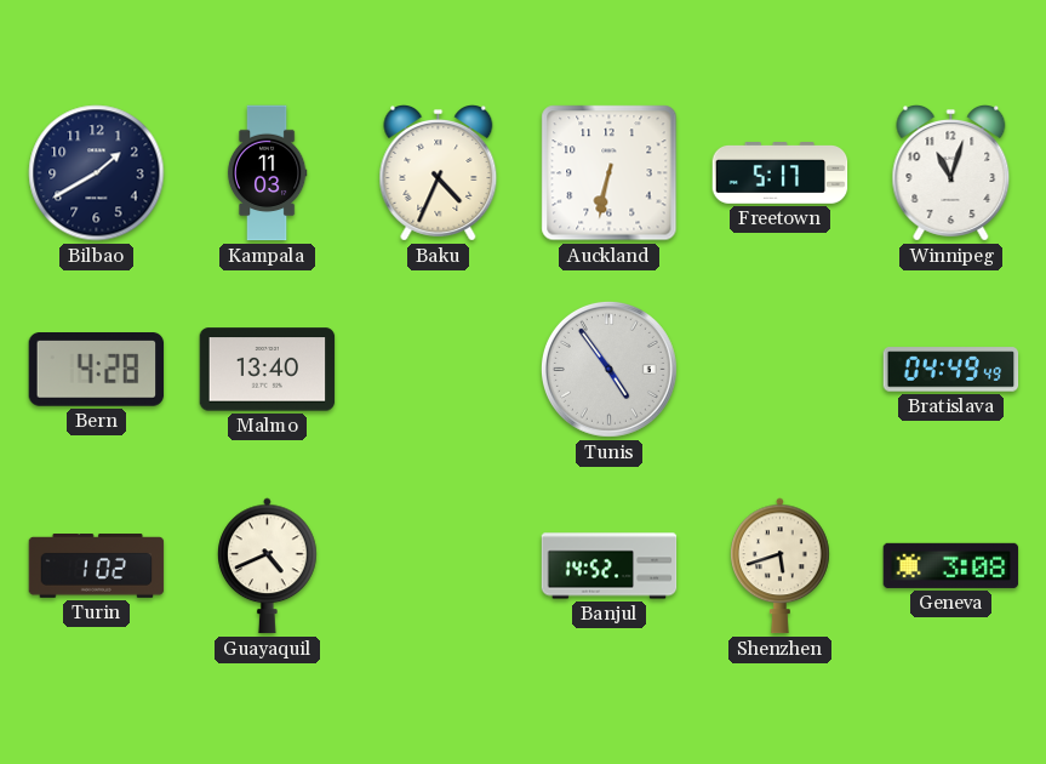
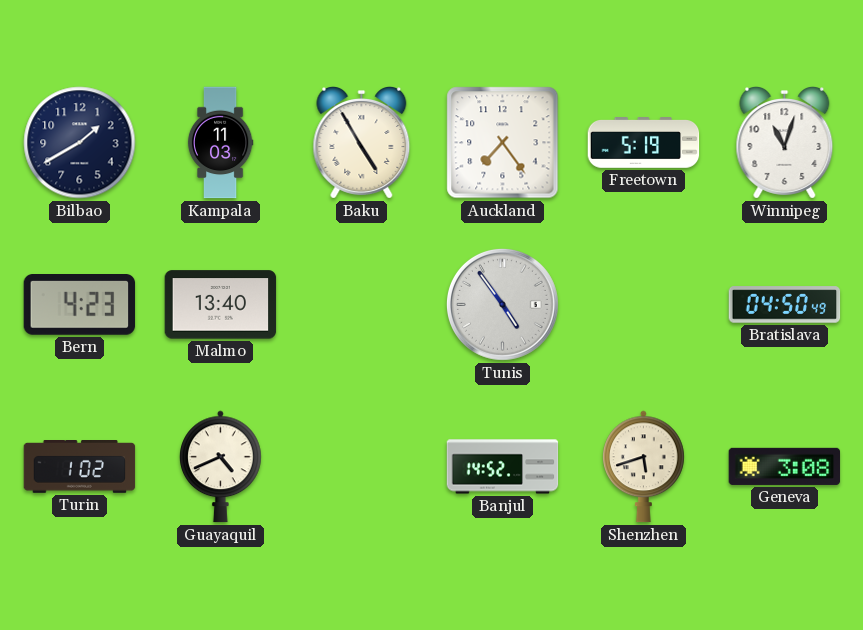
Baku: 4:34 -> 4:55 (362, 143)
Auckland: 6:32 -> 7:24 (503, 143)
Freetown: 5:17 -> 5:19 (644, 143)
Bern: 4:28 -> 4:23 (80, 305)
Bratislava: 04:49 -> 04:50 (785, 305)
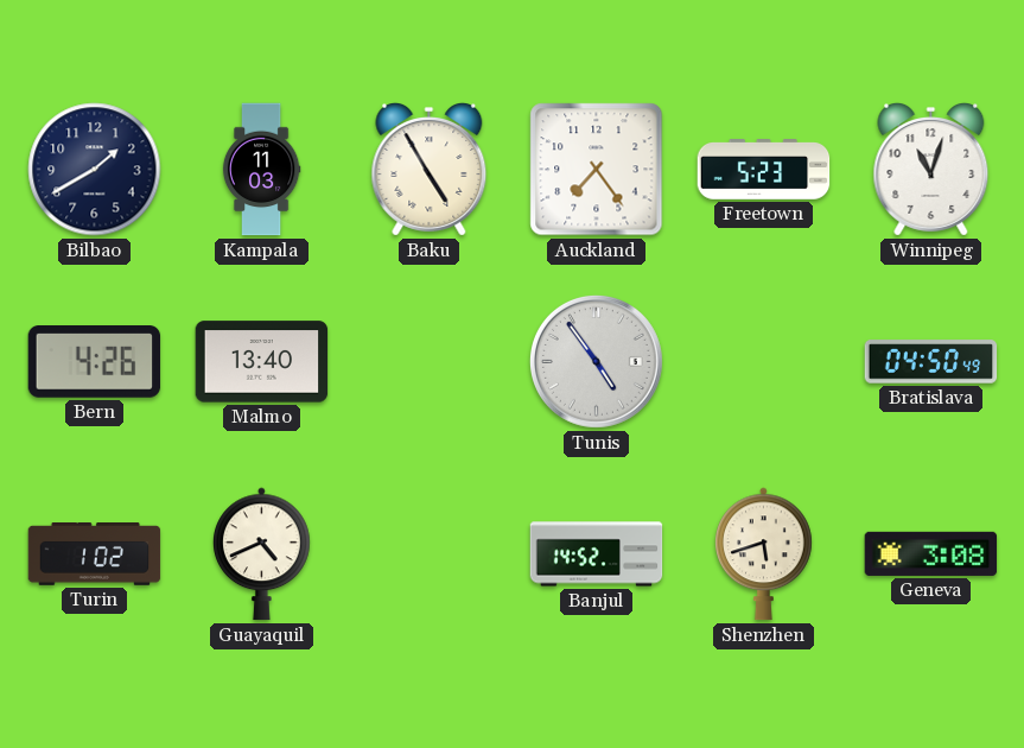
Freetown: 5:19 -> 5:23 (764, 170)
Bern: 4:23 -> 4:26 (95, 362)
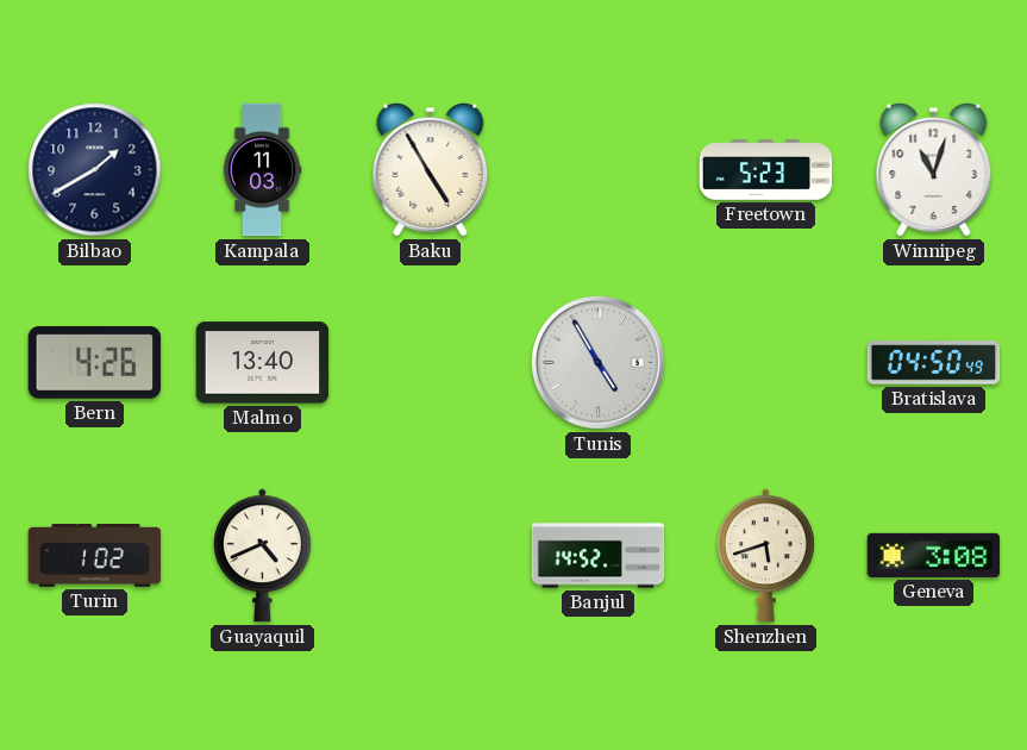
Auckland: 7:24 -> none (597, 170)
Tunis: 4:54 -> 4:55 (597, 362)
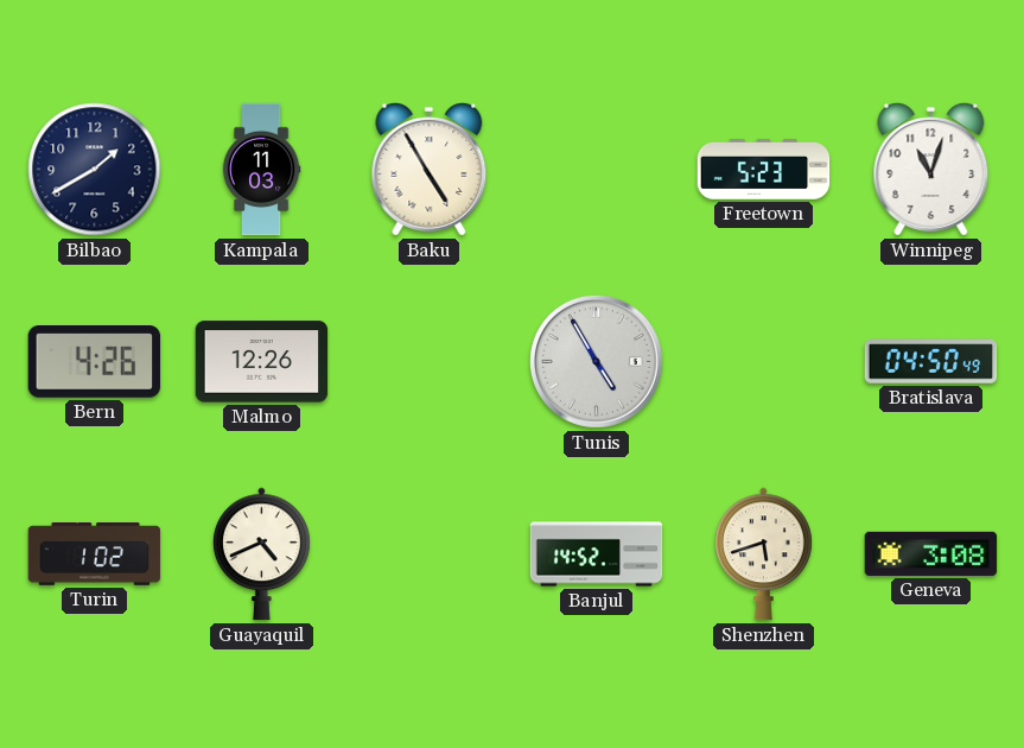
Malmo: 13:40 -> 12:26 (262, 362)
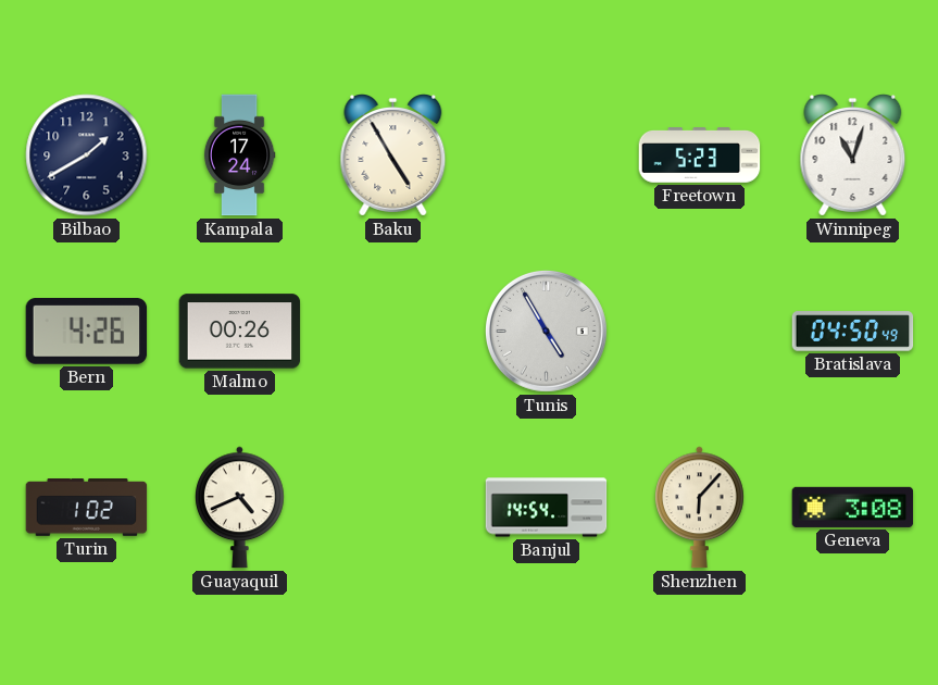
Kampala: 11:03 -> 17:24 (239, 155)
Malmo: 12:26 -> 00:26 (240, 332)
Banjul: 14:52 -> 14:54 (547, 508)
Shenzhen: 5:42 -> 6:07 (700, 508)
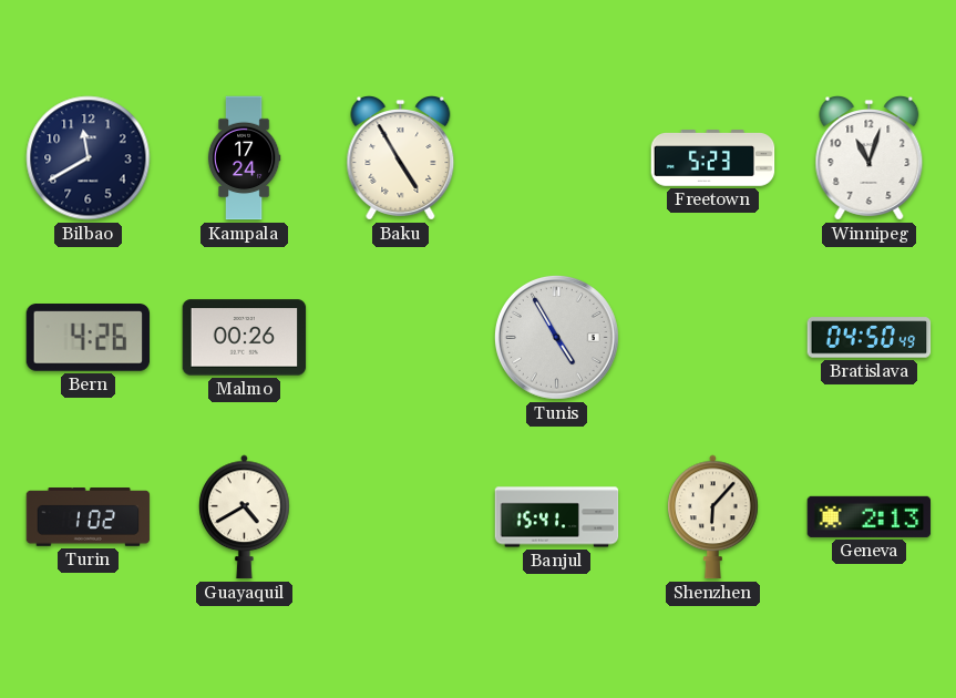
Bilbao: 1:40 -> 11:40 (89, 158)
Guayaquil: 4:41 -> 4:40 (245, 517)
Banjul: 14:54 -> 15:41 (557, 517)
Geneva: 3:08 -> 2:13 (870, 516)
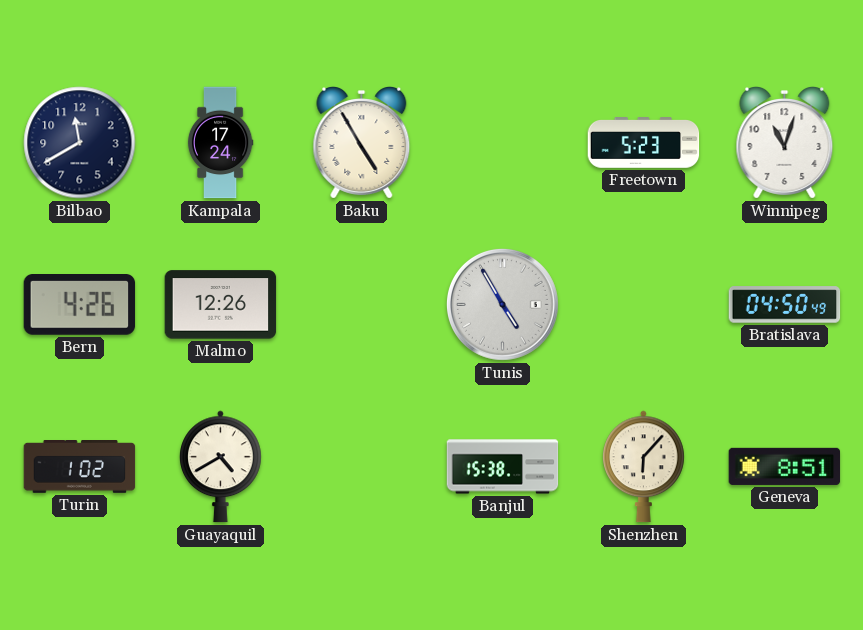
Malmo: 00:26 -> 12:26 (221, 305)
Banjul: 15:41 -> 15:38 (503, 467)
Geneva: 2:13 -> 8:51 (785, 466)
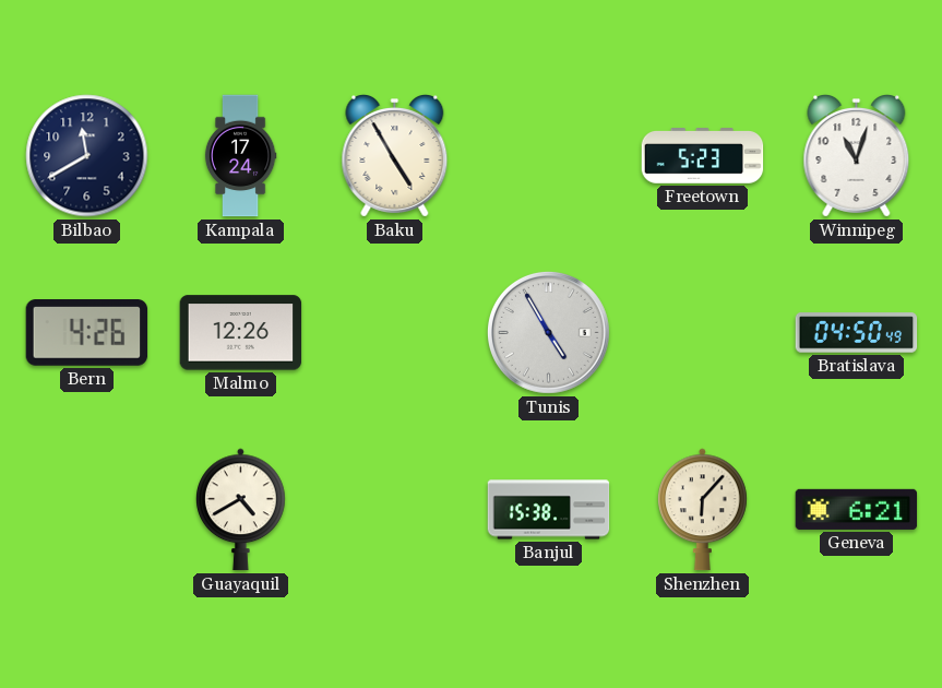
Turin: 1:02 -> none (80, 467)
Geneva: 8:51 -> 6:21 (857, 509)
